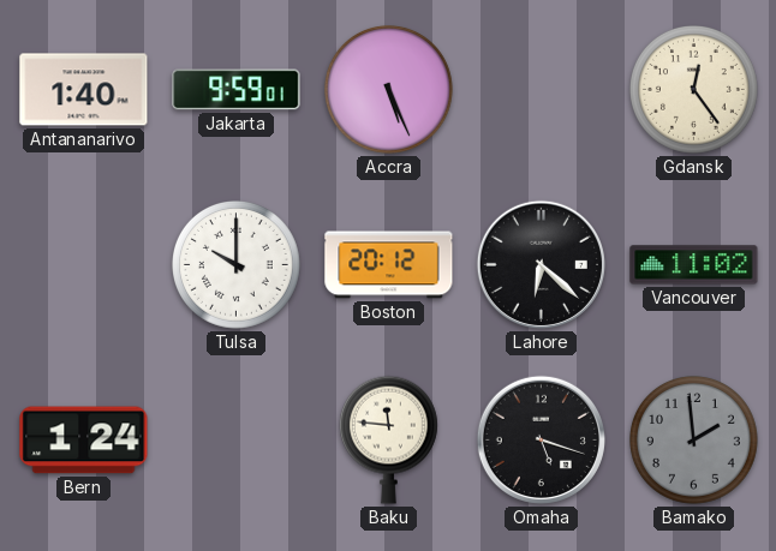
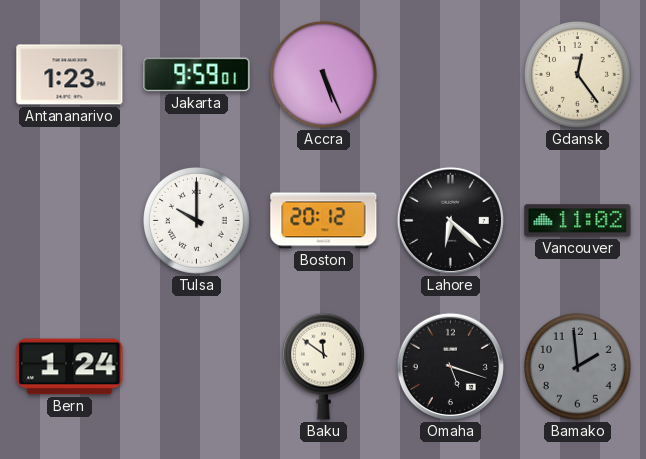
Antananarivo: 1:40 -> 1:23 (70, 75)
Baku: 11:46 -> 11:51 (323, 366)
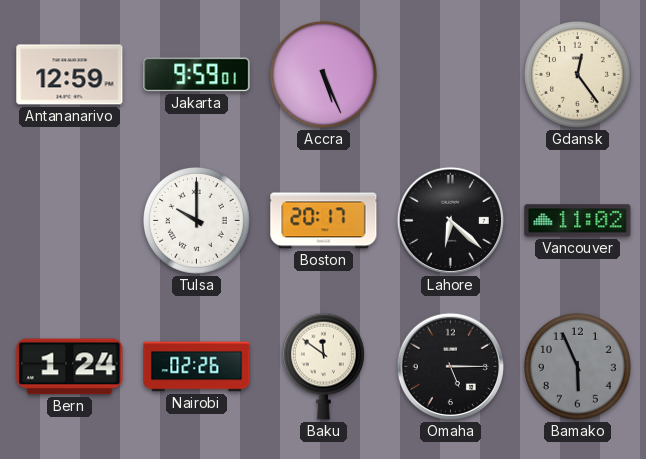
Antananarivo: 1:23 -> 12:59 (70, 75)
Boston: 20:12 -> 20:17 (324, 221)
Nairobi: none -> 02:26 (197, 367)
Omaha: 5:18 -> 5:15 (450, 366)
Bamako: 1:59 -> 5:56 (578, 367)
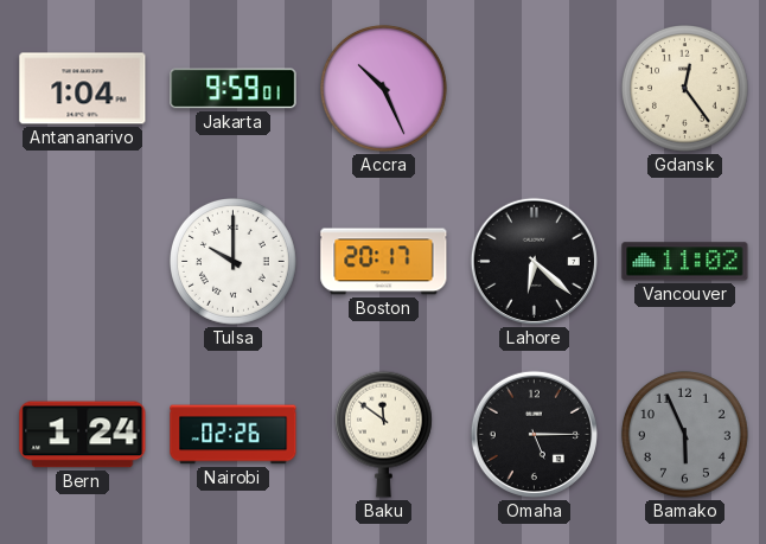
Antananarivo: 12:59 -> 1:04 (83, 89)
Accra: 5:26 -> 10:26 (384, 89)
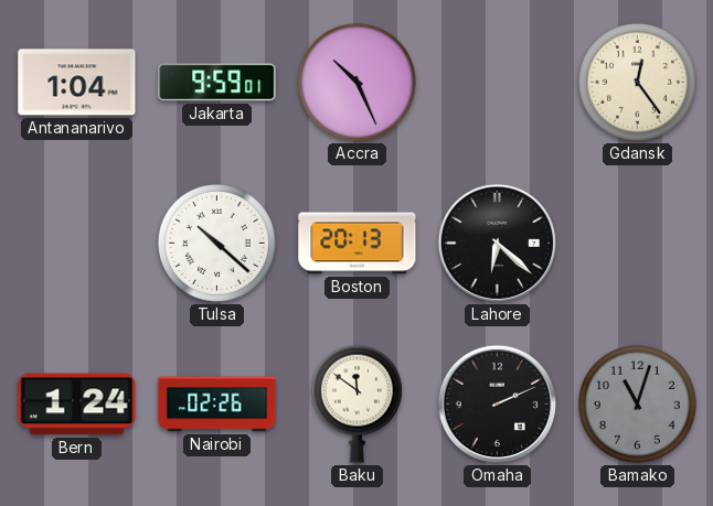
Tulsa: 10:00 -> 10:22 (217, 244)
Boston: 20:17 -> 20:13 (358, 244)
Vancouver: 11:02 -> none (685, 262)
Omaha: 5:15 -> 2:11 (497, 403)
Bamako: 5:56 -> 11:03 (638, 405)
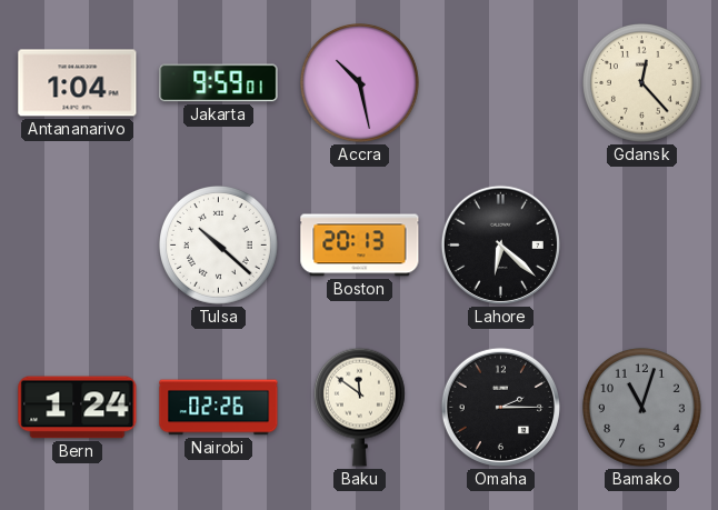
Accra: 10:26 -> 10:28 (360, 83)
Gdansk: 12:24 -> 12:23 (642, 83)
Omaha: 2:11 -> 2:15 (500, 407)
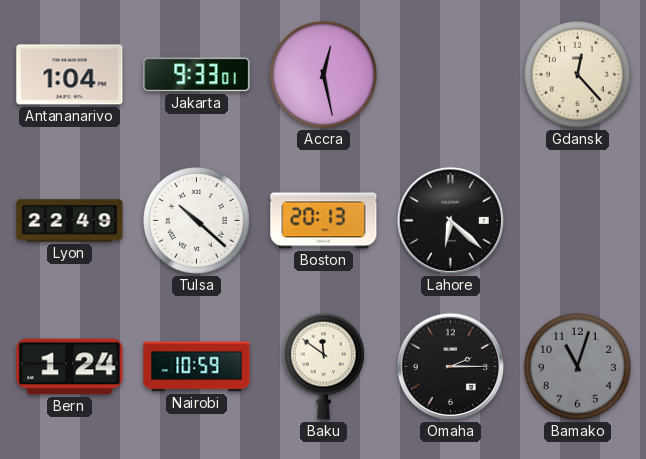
Jakarta: 9:59 -> 9:33 (197, 75)
Accra: 10:28 -> 12:28 (324, 75)
Lyon: none -> 22:49 (70, 221)
Nairobi: 02:26 -> 10:59 (197, 367)
